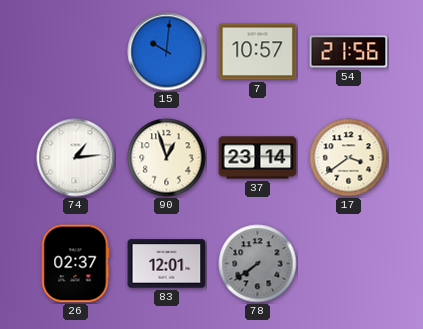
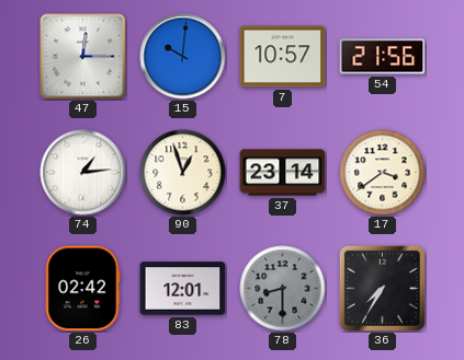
47: none -> 12:15 (83, 57)
26: 02:37 -> 02:42 (82, 289)
78: 7:39 -> 8:30 (283, 289)
36: none -> 7:35 (382, 288)
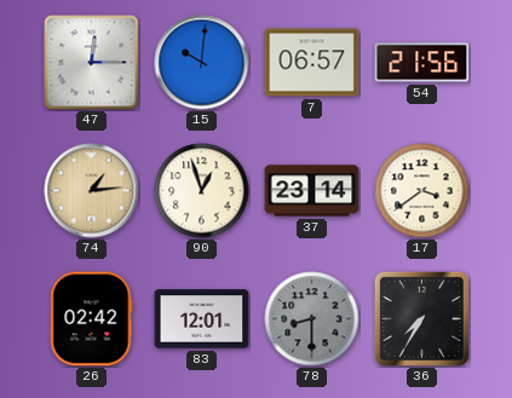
7: 10:57 -> 06:57 (312, 63)
74 dial: white -> champagne (92, 191)
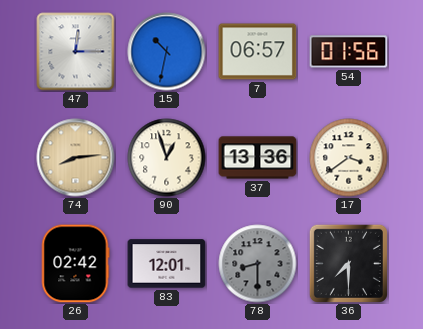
15: 10:01 -> 10:32 (167, 52)
54: 21:56 -> 01:56 (349, 52)
74: 1:14 -> 8:14 (76, 158)
37: 23:14 -> 13:36 (258, 158)
36: 7:35 -> 7:30 (348, 263)
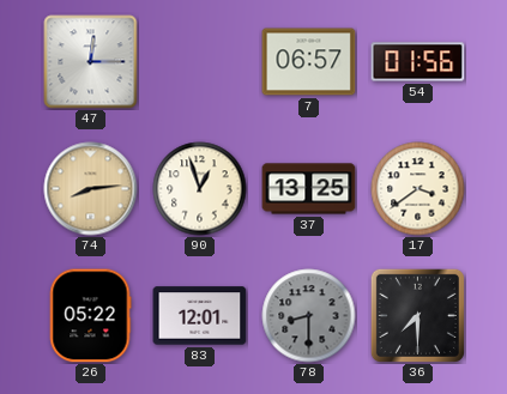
15: 10:32 -> none (167, 52)
37: 13:36 -> 13:25 (309, 189)
26: 02:42 -> 05:22 (90, 316)
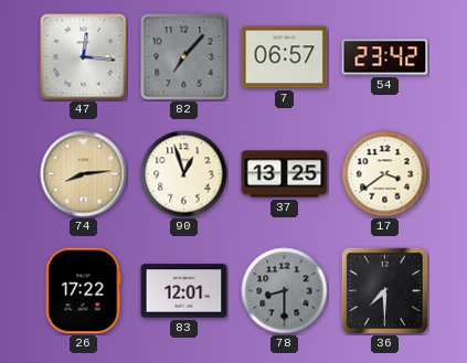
47: 12:15 -> 12:16 (84, 57)
82: none -> 7:07 (184, 57)
54: 01:56 -> 23:42 (385, 57)
26: 05:22 -> 17:22 (83, 291)
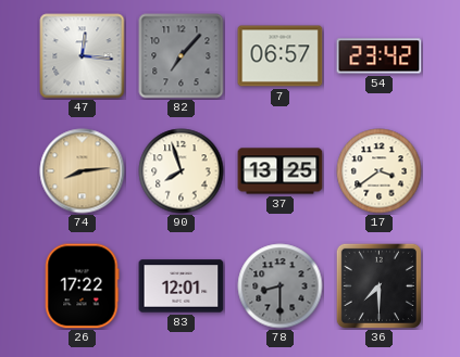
90: 12:57 -> 7:57 (182, 171)
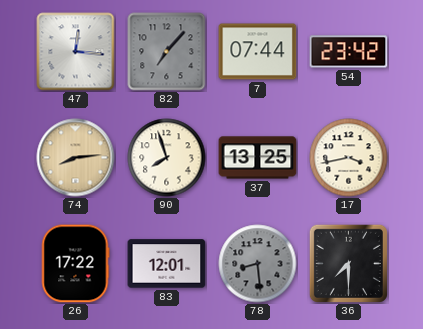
7: 06:57 -> 07:44 (258, 52)
17: 3:39 -> 3:43 (349, 158)
78: 8:30 -> 8:29 (258, 264)
